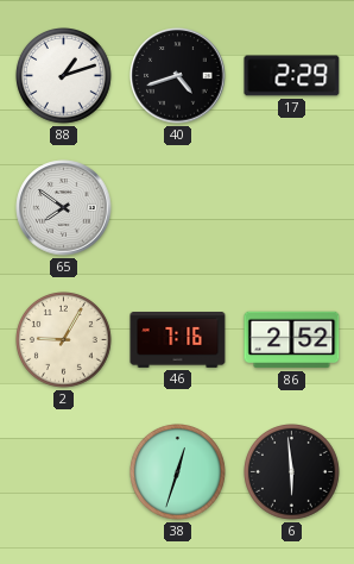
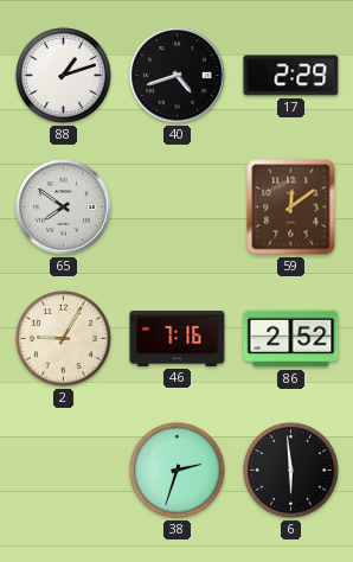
59: none -> 12:09 (291, 207)
38: 12:33 -> 2:33 (178, 471)
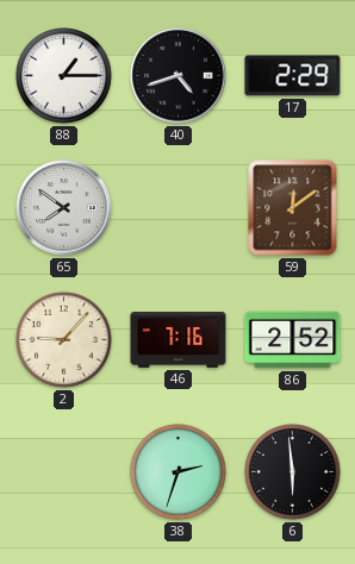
88: 1:12 -> 1:15 (64, 76)
2: 9:05 -> 9:07 (64, 340)
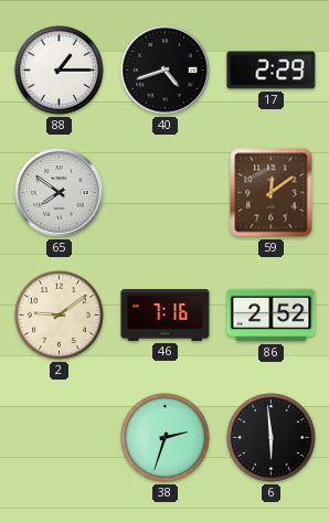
2: 9:07 -> 9:09 (60, 316)
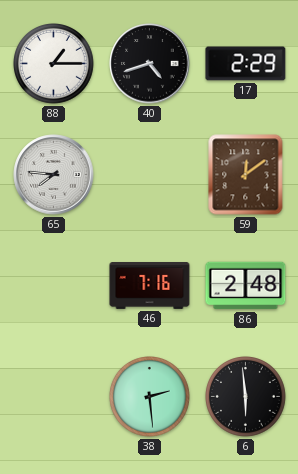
65: 7:51 -> 7:46 (54, 175)
2: 9:09 -> none (60, 316)
86: 2:52 -> 2:48 (246, 286)
38: 2:33 -> 2:29 (150, 397)
